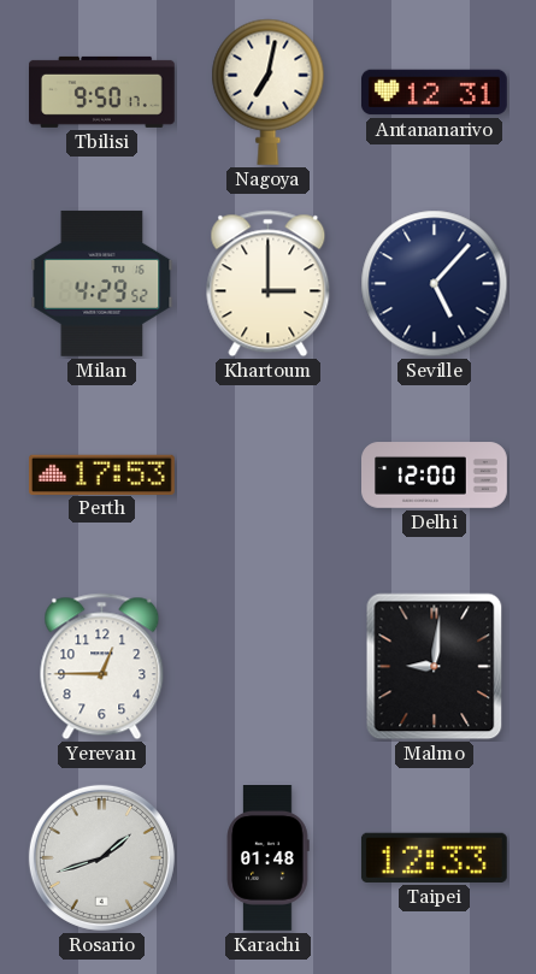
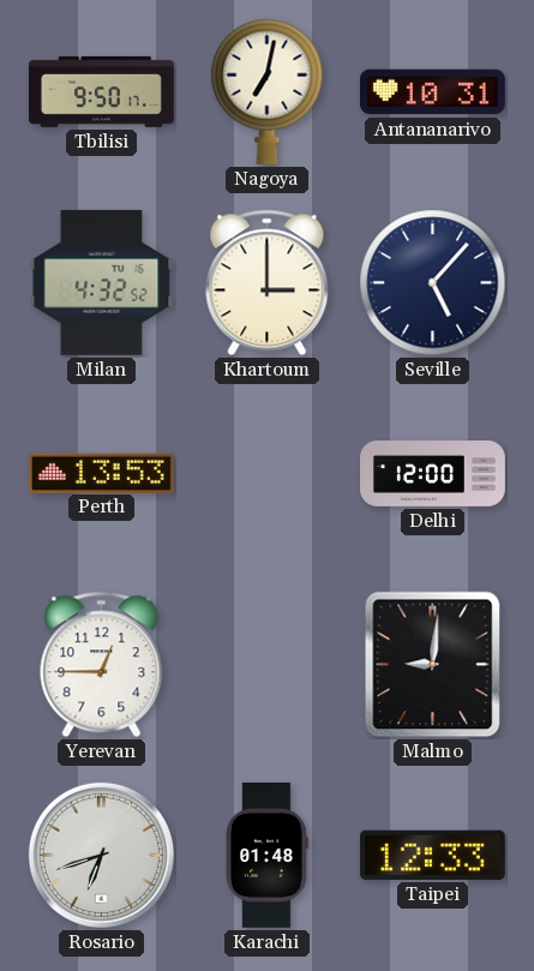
Antananarivo: 12:31 -> 10:31 (432, 92)
Milan: 4:29 -> 4:32 (102, 282)
Perth: 17:53 -> 13:53 (101, 473)
Rosario: 1:42 -> 6:42 (101, 855)
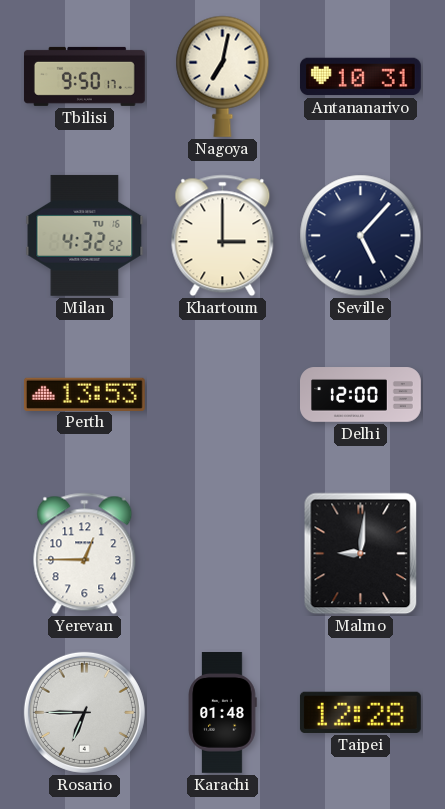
Rosario: 6:42 -> 6:45 (84, 712)
Taipei: 12:33 -> 12:28 (360, 712)
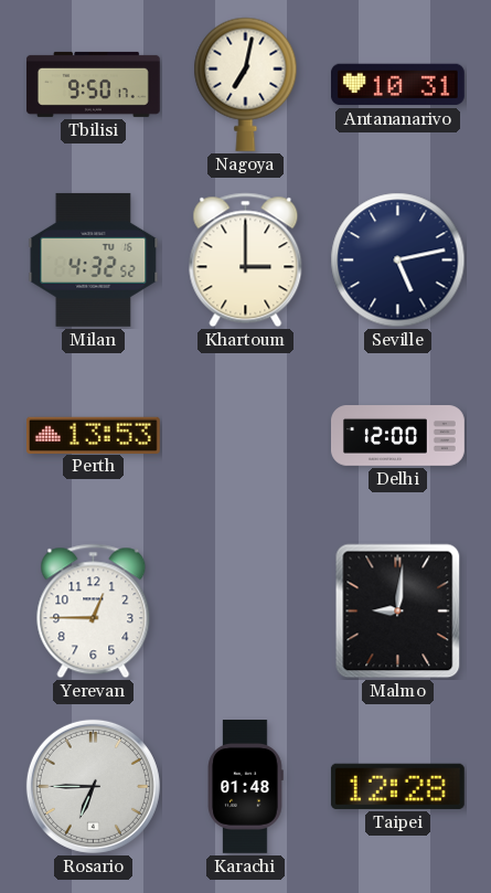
Seville: 5:07 -> 5:13 (398, 261)
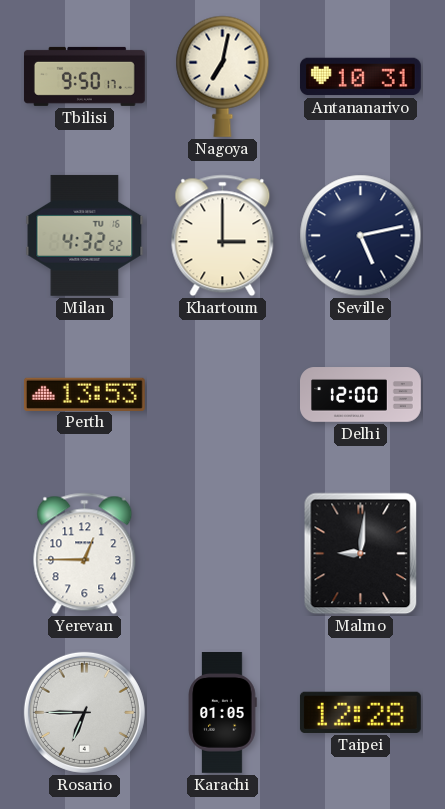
Karachi: 01:48 -> 01:05 (222, 713)
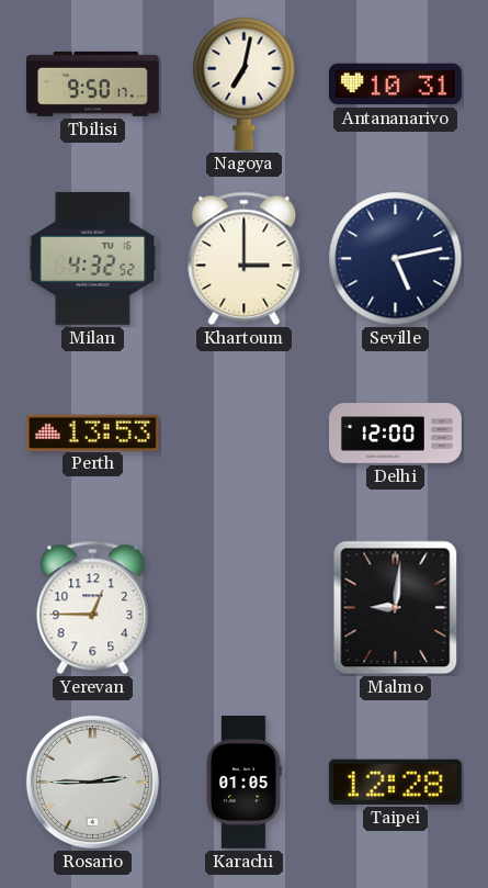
Rosario: 6:45 -> 2:45 (92, 782)
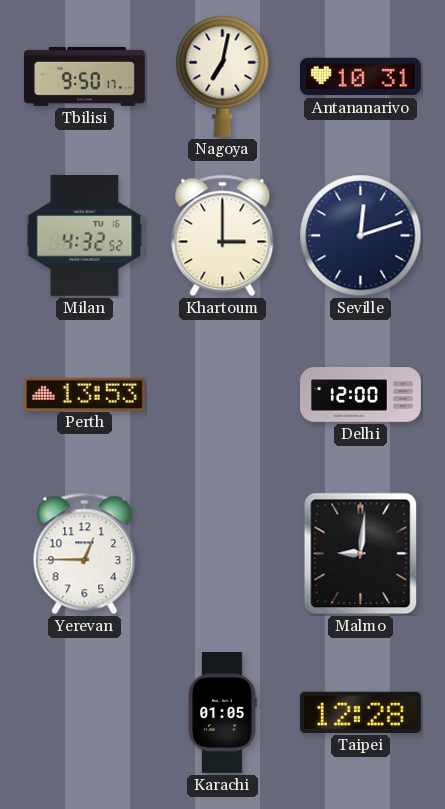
Seville: 5:13 -> 12:12 (361, 236)
Rosario: 2:45 -> none (92, 782)
